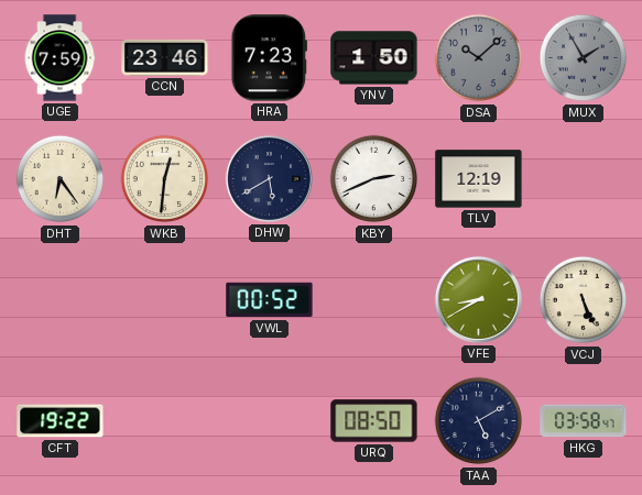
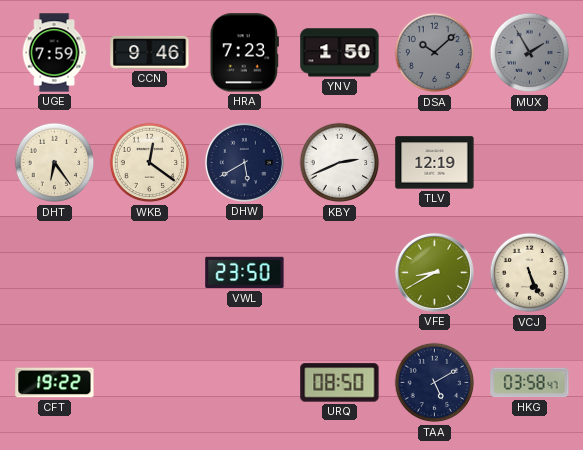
CCN: 23:46 -> 9:46 (150, 53)
WKB: 12:31 -> 12:21 (150, 163)
VWL: 00:52 -> 23:50 (245, 273)
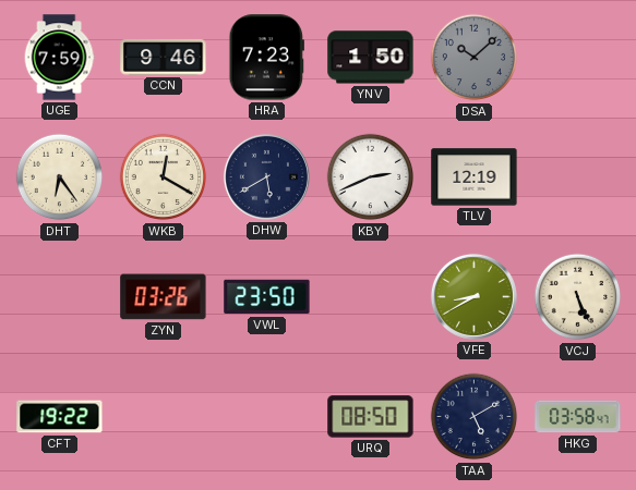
MUX: 1:55 -> none (530, 53)
WKB: 12:21 -> 12:20 (164, 177)
ZYN: none -> 03:26 (164, 297)
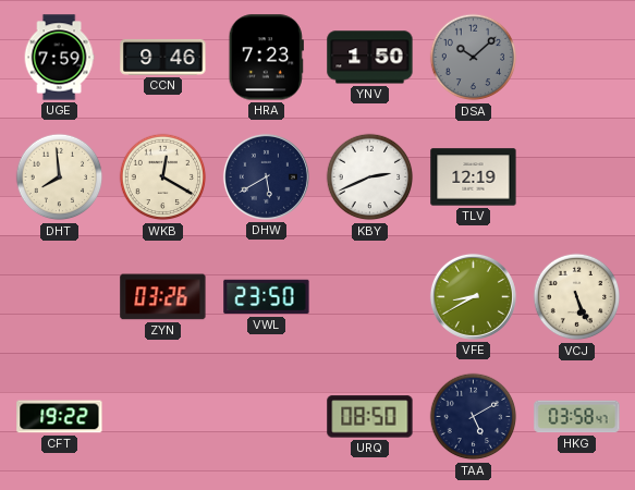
DHT: 6:24 -> 7:59 (60, 177)
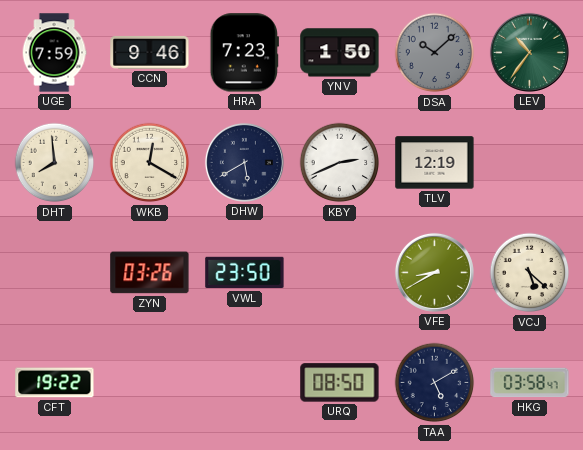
LEV: none -> 10:36 (529, 52)
VCJ: 5:26 -> 5:22 (530, 273)
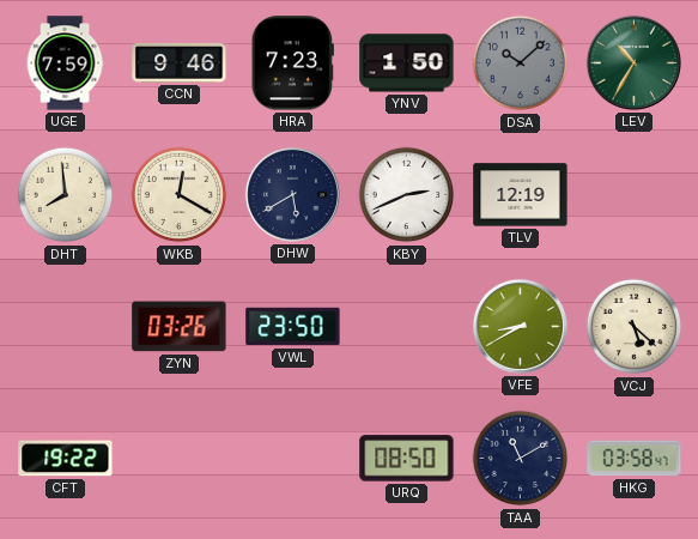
LEV: 10:36 -> 10:35 (633, 62)
TAA: 5:10 -> 11:10 (521, 459)
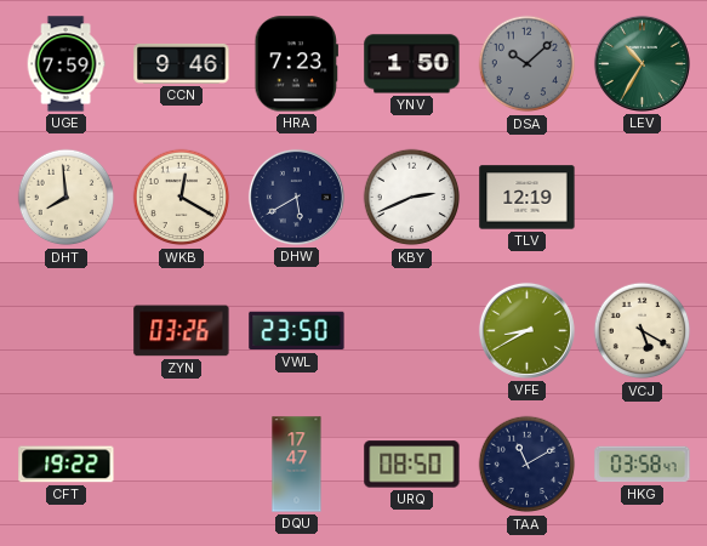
VCJ: 5:22 -> 5:20 (643, 331)
DQU: none -> 17:47 (297, 465)
